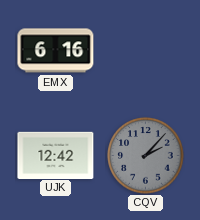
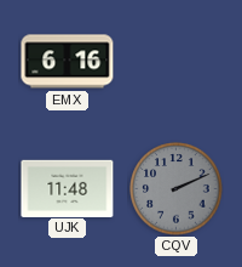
UJK: 12:42 -> 11:48 (68, 188)
CQV: 2:07 -> 2:11 (177, 189)
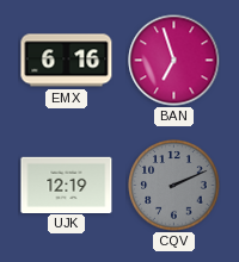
BAN: none -> 6:57 (174, 61)
UJK: 11:48 -> 12:19 (67, 185)
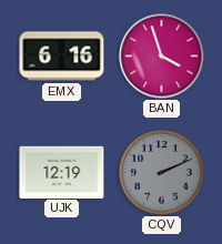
BAN: 6:57 -> 3:57 (162, 57)
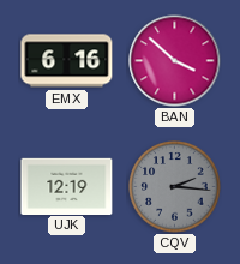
BAN: 3:57 -> 3:52 (175, 61)
CQV: 2:11 -> 2:16 (175, 187)
